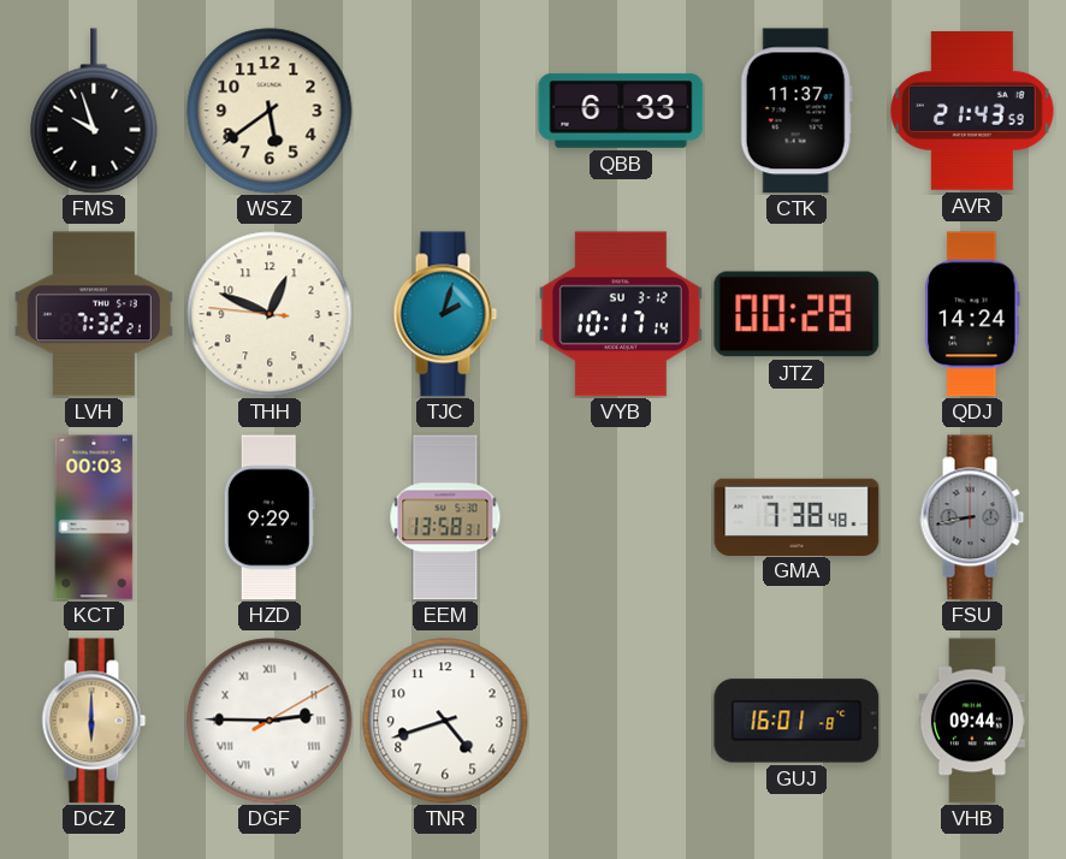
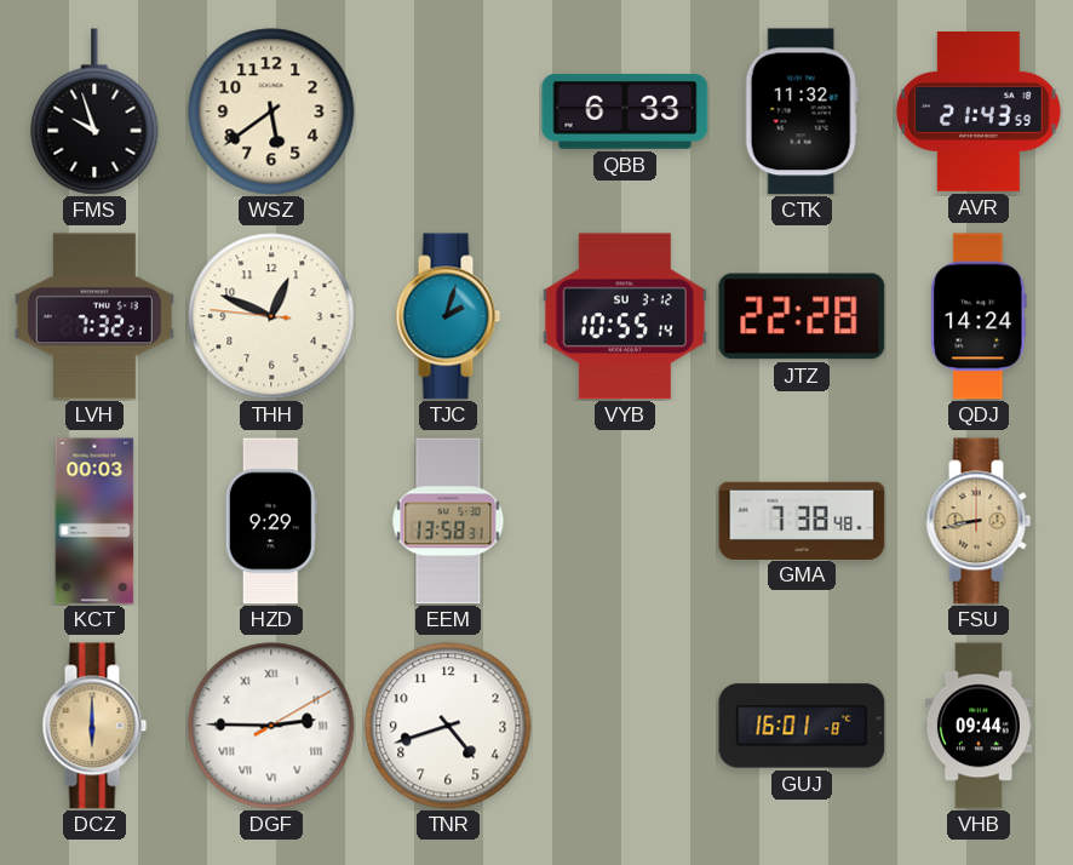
CTK: 11:37 -> 11:32 (802, 111)
VYB: 10:17 -> 10:55 (625, 316)
JTZ: 00:28 -> 22:28 (802, 316)
FSU dial: grey -> champagne (979, 521)
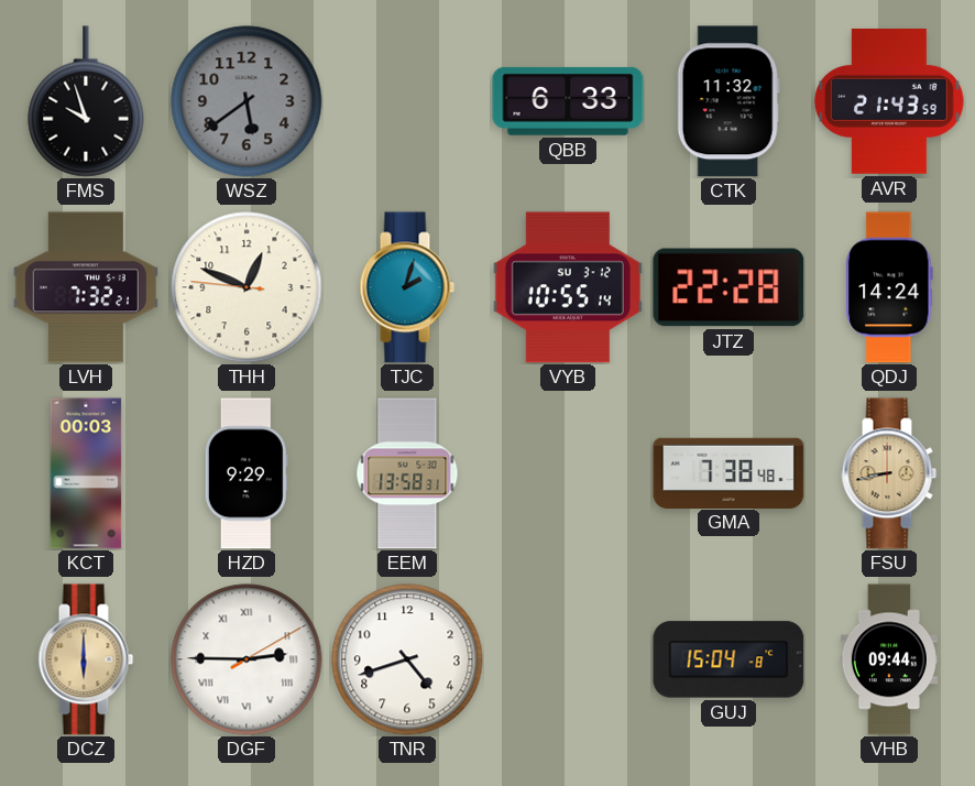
WSZ dial: cream -> grey (247, 101)
GUJ: 16:01 -> 15:04 (728, 659)
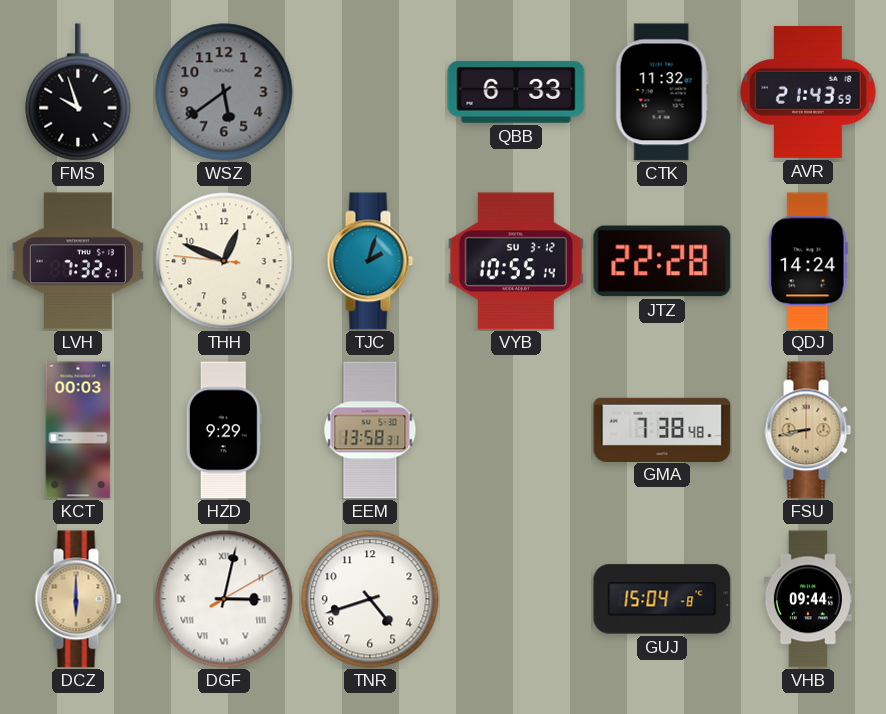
DGF: 2:45 -> 3:02 (224, 599)
